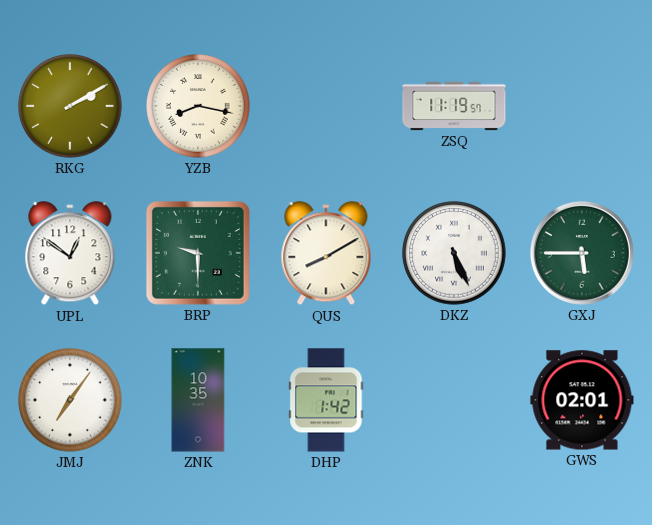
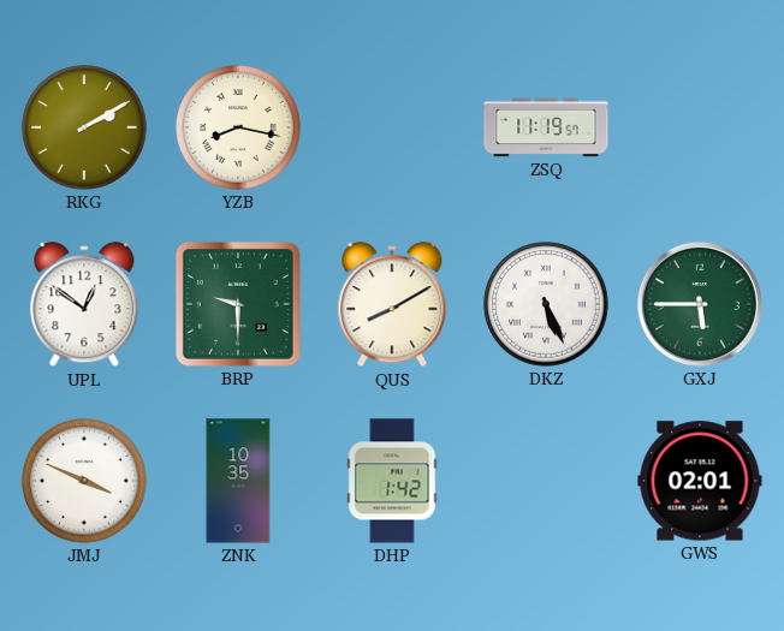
JMJ: 7:06 -> 3:49 (84, 481)
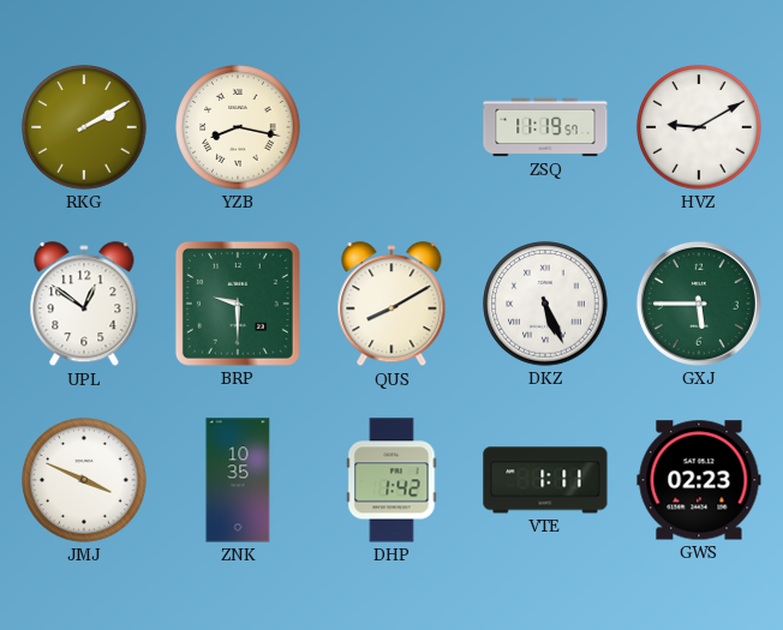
HVZ: none -> 9:10 (699, 127)
VTE: none -> 1:11 (545, 480)
GWS: 02:01 -> 02:23 (699, 480)
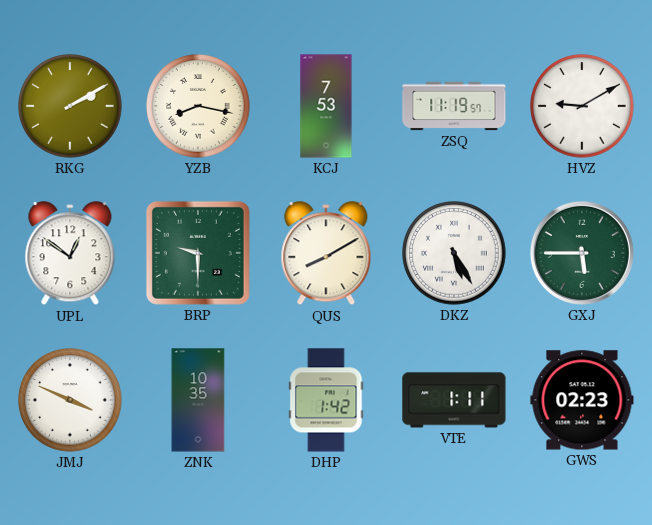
KCJ: none -> 7:53 (326, 106)
DKZ: 5:26 -> 5:25 (454, 253)
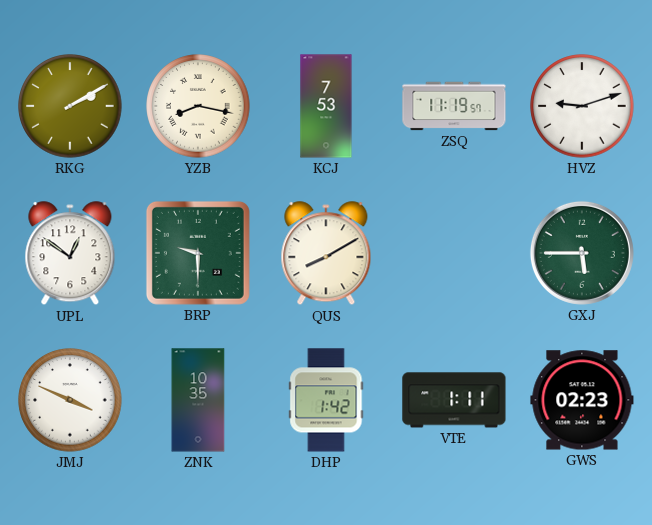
HVZ: 9:10 -> 9:12 (582, 106)
DKZ: 5:25 -> none (454, 253)
